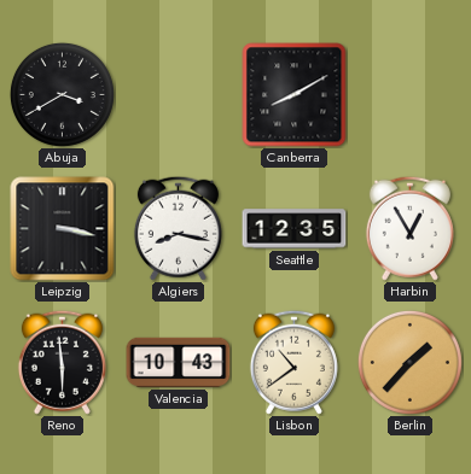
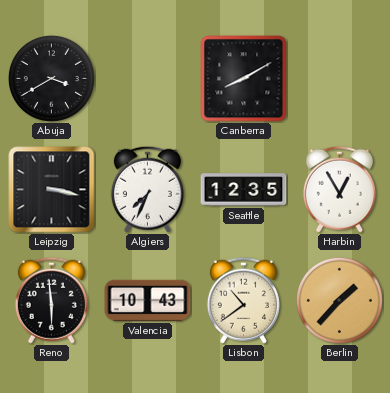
Algiers: 8:17 -> 7:34 (147, 189)
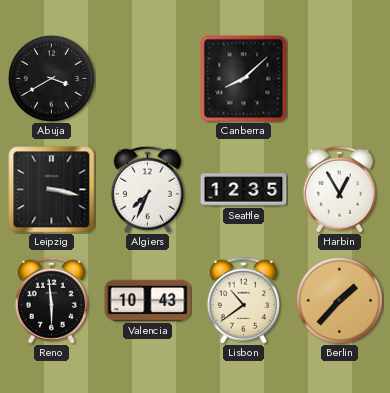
Canberra: 8:10 -> 8:08 (244, 79)
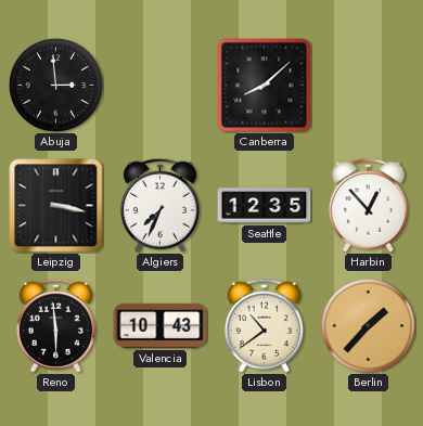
Abuja: 3:40 -> 2:59 (55, 85)
Harbin: 12:55 -> 12:53 (368, 205)
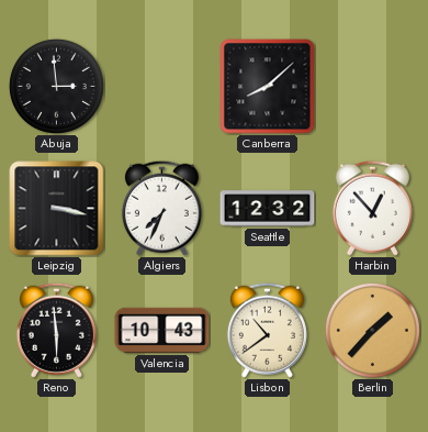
Seattle: 12:35 -> 12:32 (268, 209)
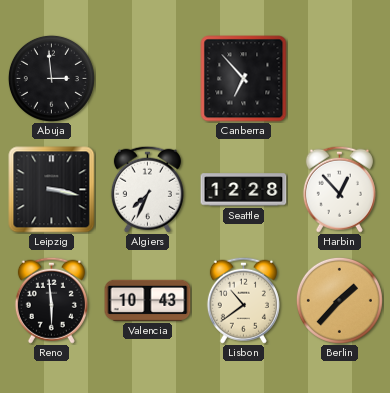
Canberra: 8:08 -> 6:53 (244, 79)
Seattle: 12:32 -> 12:28 (244, 190)
